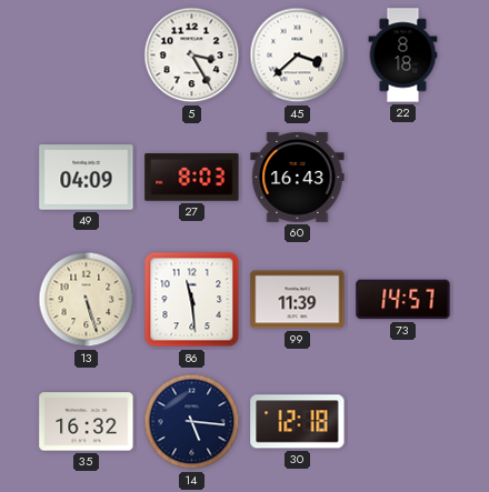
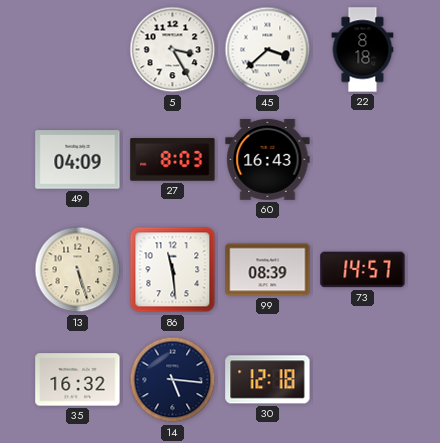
99: 11:39 -> 08:39 (268, 270)
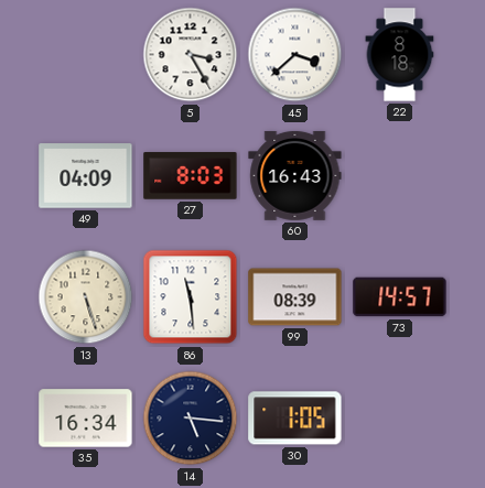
35: 16:32 -> 16:34 (86, 419)
30: 12:18 -> 1:05 (295, 419)
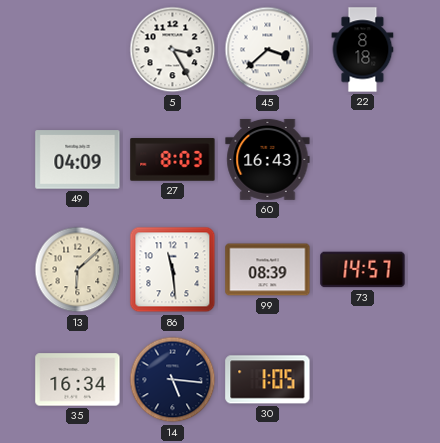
13: 5:27 -> 6:08 (78, 270)
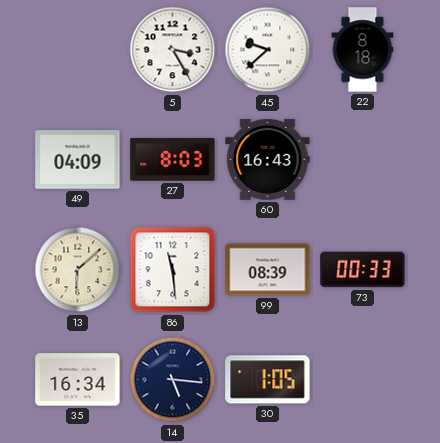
45: 3:38 -> 9:38 (268, 50)
73: 14:57 -> 00:33 (363, 270)
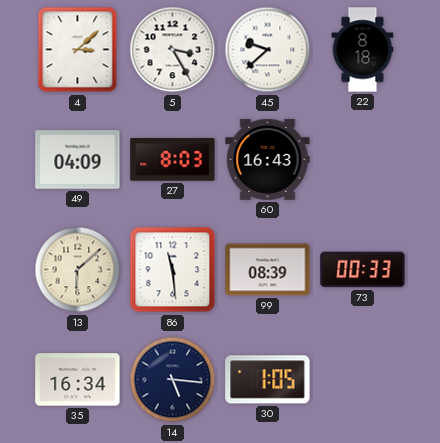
4: none -> 3:08 (78, 50)
